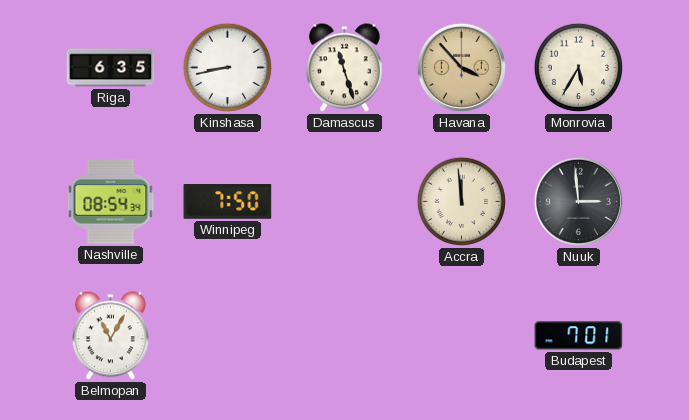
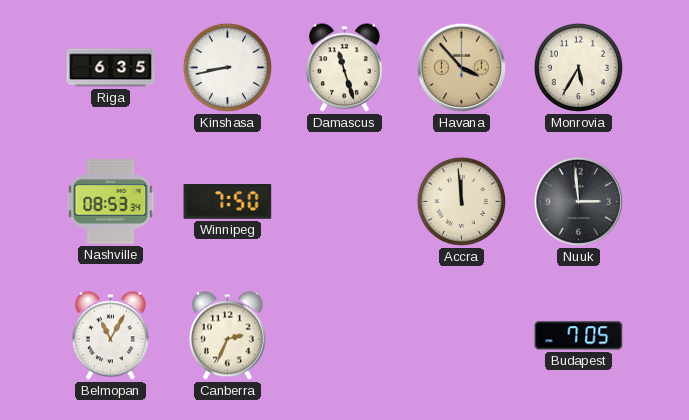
Nashville: 08:54 -> 08:53 (111, 202)
Canberra: none -> 2:34 (227, 336)
Budapest: 7:01 -> 7:05 (579, 336)
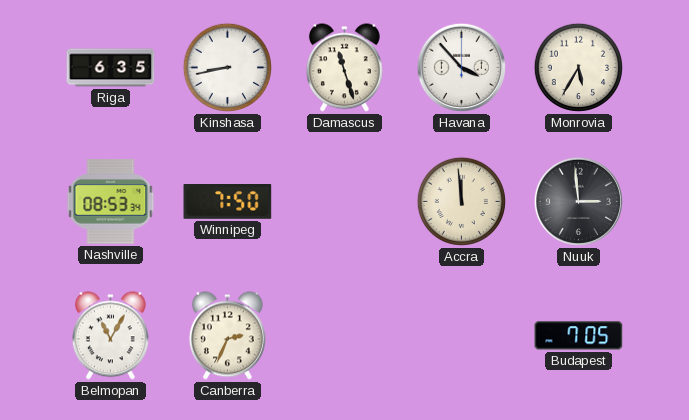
Havana dial: champagne -> white (461, 67)
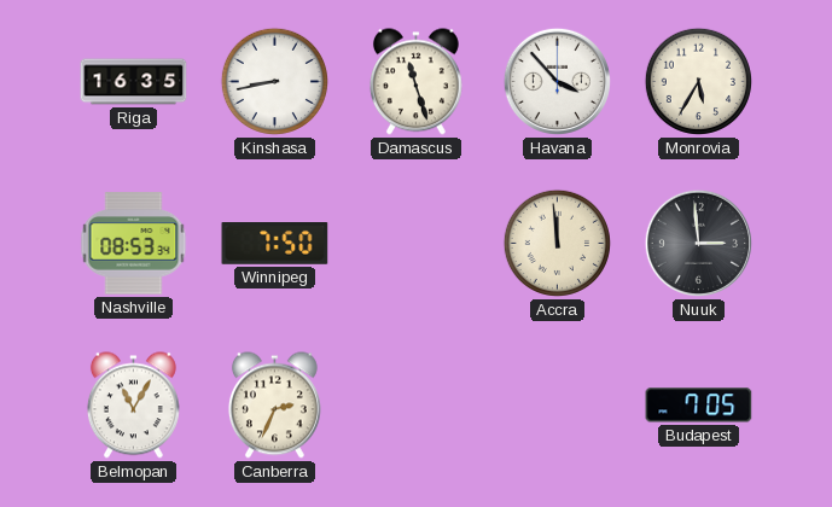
Riga: 6:35 -> 16:35 (134, 82)
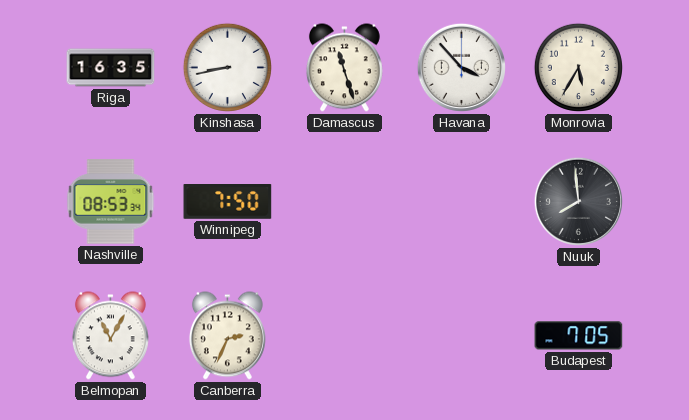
Accra: 11:59 -> none (557, 243)
Nuuk: 2:59 -> 7:59 (578, 201)
